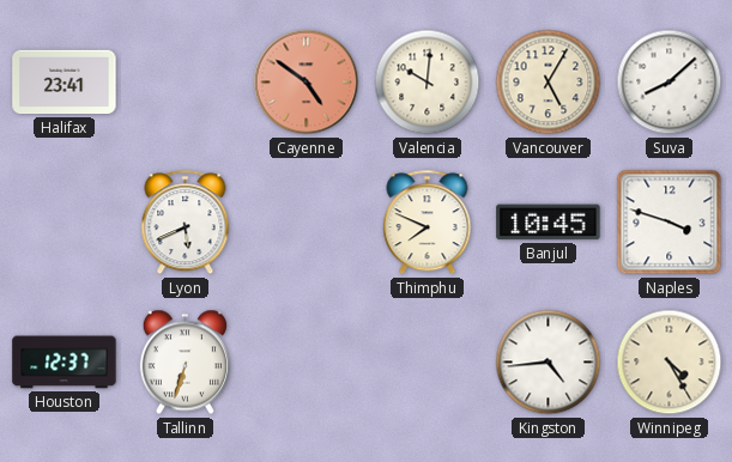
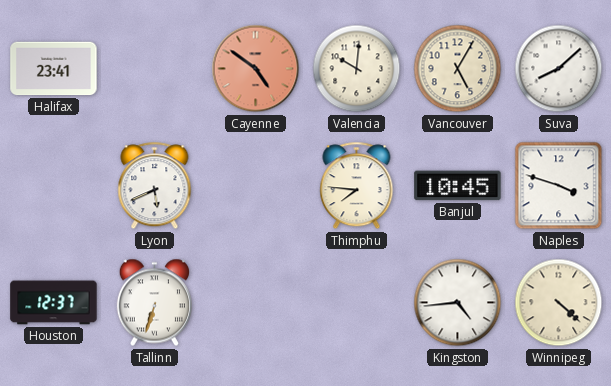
Thimphu: 7:49 -> 7:46 (357, 186)
Winnipeg: 4:25 -> 4:22 (559, 303)
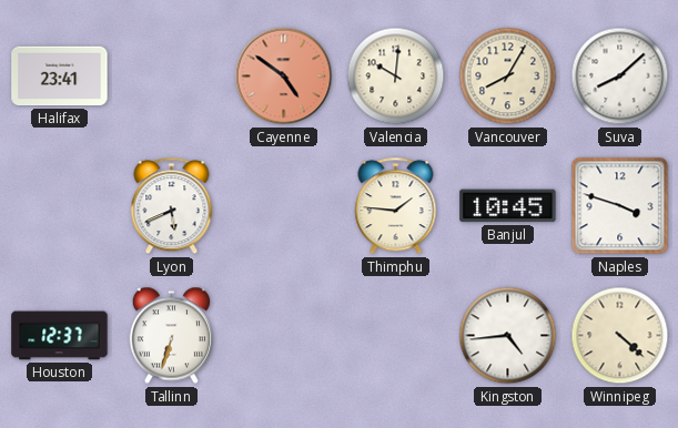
Vancouver: 5:05 -> 8:05 (508, 77)
Thimphu: 7:46 -> 1:46 (396, 206)
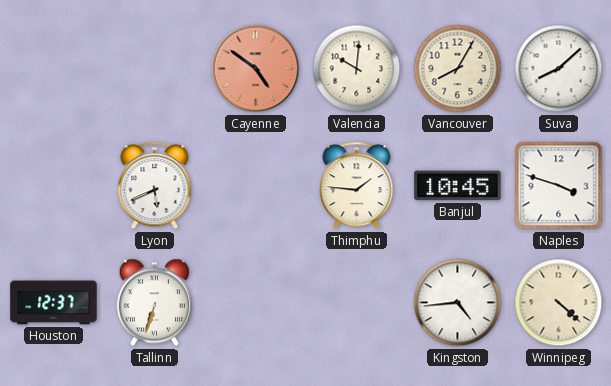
Halifax: 23:41 -> none (60, 77)
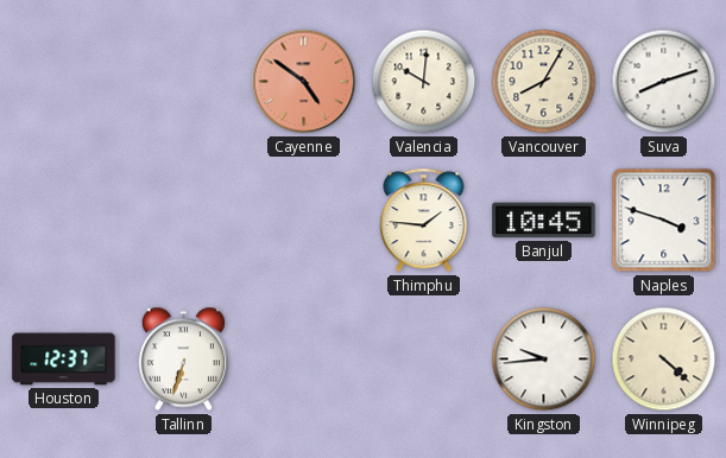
Suva: 8:08 -> 8:12 (664, 82)
Lyon: 5:41 -> none (155, 186)
Kingston: 4:44 -> 9:44 (544, 360)
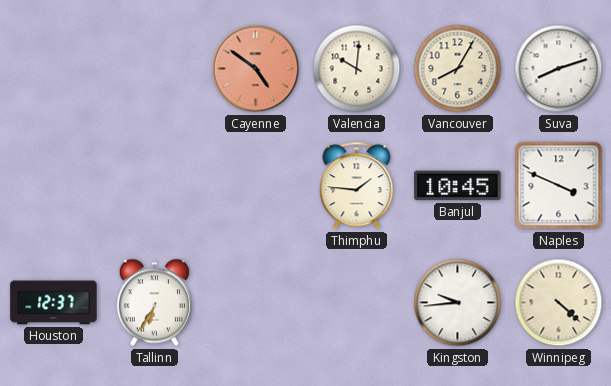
Naples: 3:48 -> 3:49 (559, 186)
Tallinn: 6:33 -> 6:35 (154, 303)
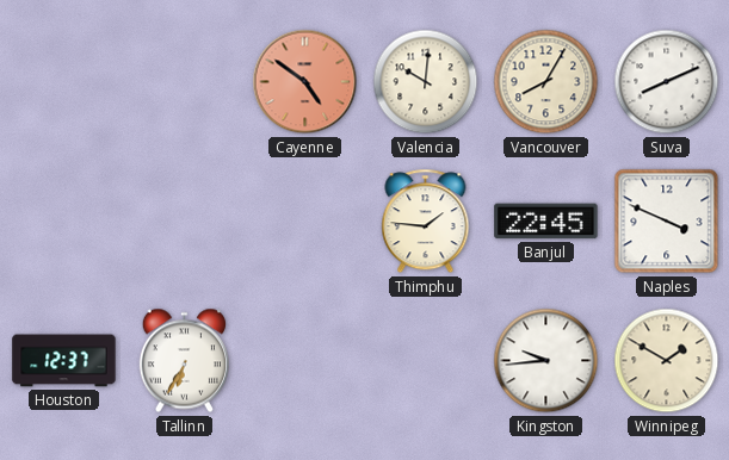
Suva: 8:12 -> 8:11 (667, 82)
Banjul: 10:45 -> 22:45 (546, 222)
Winnipeg: 4:22 -> 1:50 (667, 361)
